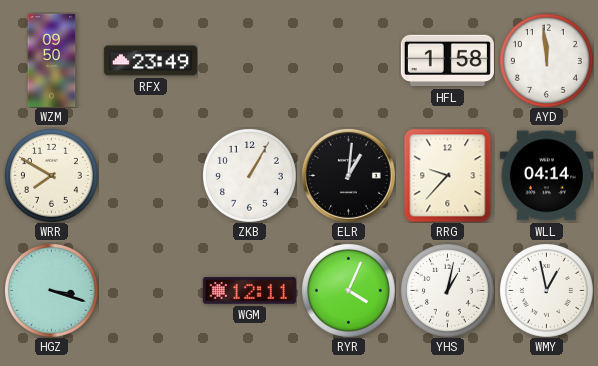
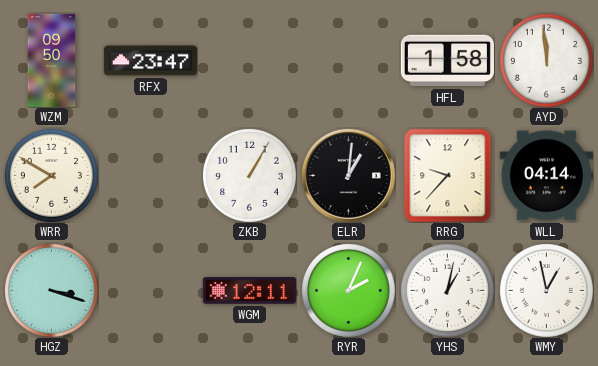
RFX: 23:49 -> 23:47 (150, 61)
RYR: 4:04 -> 2:04 (348, 290)
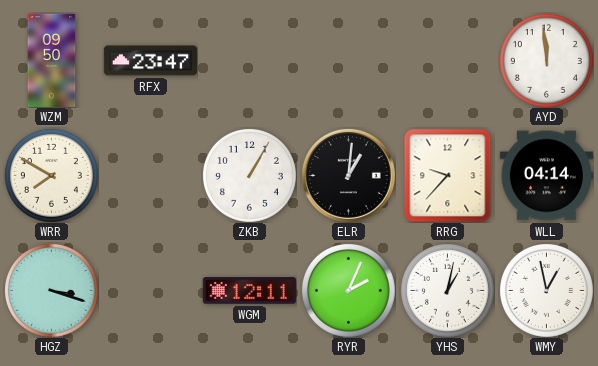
HFL: 1:58 -> none (447, 61)
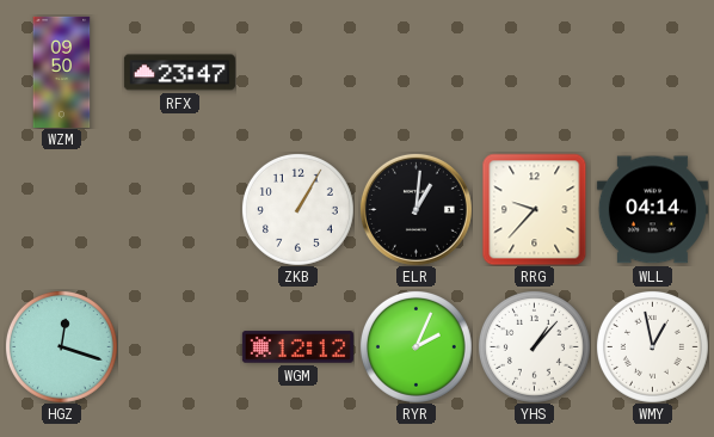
AYD: 11:59 -> none (546, 60)
WRR: 7:50 -> none (51, 175)
HGZ: 3:18 -> 12:18 (61, 346)
WGM: 12:11 -> 12:12 (297, 347)
YHS: 1:02 -> 1:07 (534, 346)
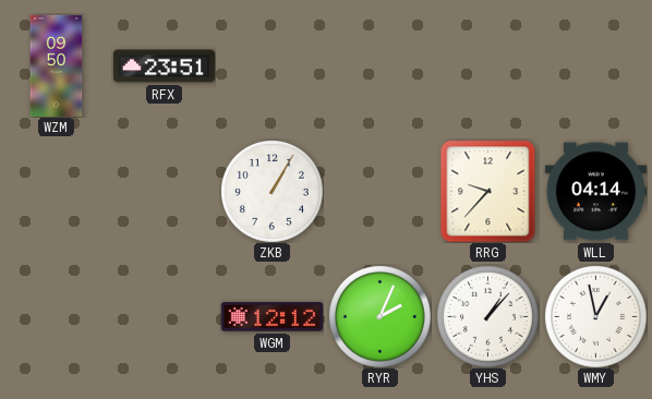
RFX: 23:47 -> 23:51 (164, 66)
ELR: 1:01 -> none (416, 209)
HGZ: 12:18 -> none (61, 346)
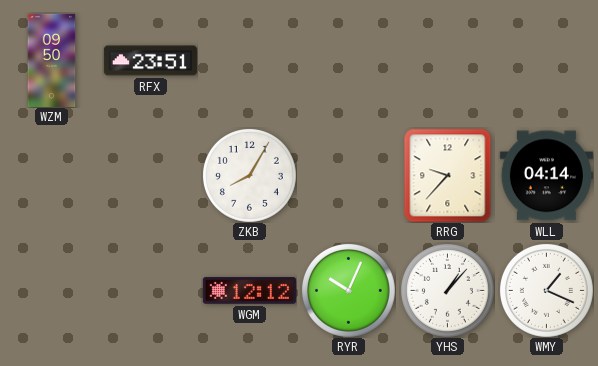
ZKB: 1:05 -> 8:05 (249, 175)
RYR: 2:04 -> 10:04 (348, 290)
WMY: 12:58 -> 1:19 (546, 290)
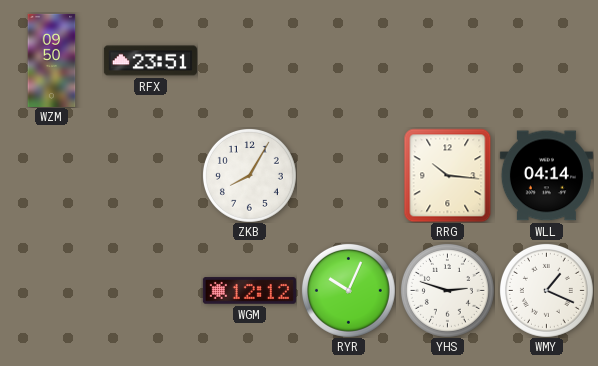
RRG: 9:37 -> 10:16 (448, 175)
YHS: 1:07 -> 2:48 (447, 290)
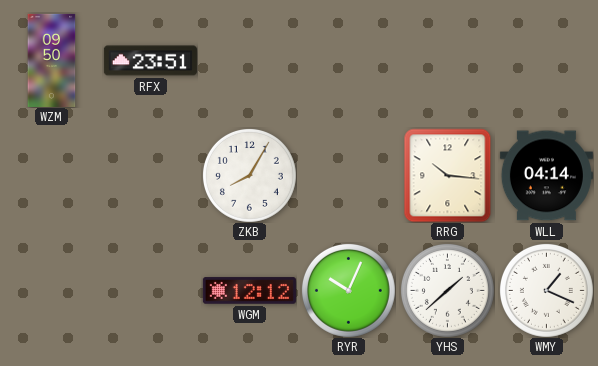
YHS: 2:48 -> 1:38 (447, 290)
